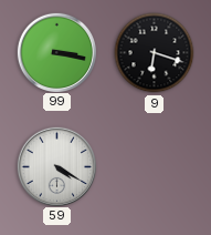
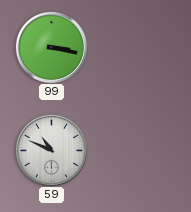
9: 6:18 -> none (155, 53)
59: 4:20 -> 10:49 (51, 150)
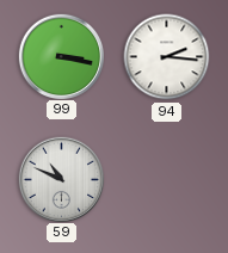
94: none -> 2:16 (167, 57)
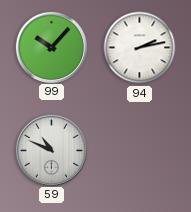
99: 3:17 -> 10:07 (51, 47)
94: 2:16 -> 2:13 (140, 48)
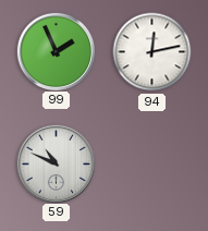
99: 10:07 -> 1:56 (56, 51)
94: 2:13 -> 12:13 (152, 52)
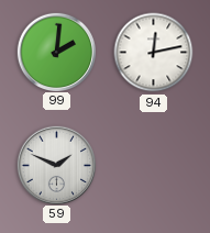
99: 1:56 -> 2:01 (56, 52)
59: 10:49 -> 1:49 (56, 165)
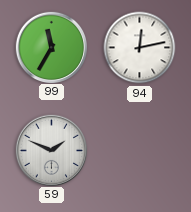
99: 2:01 -> 11:35 (51, 47)
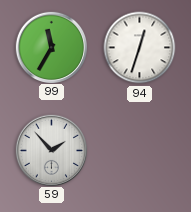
94: 12:13 -> 12:33 (140, 48)
59: 1:49 -> 1:53 (51, 150)
